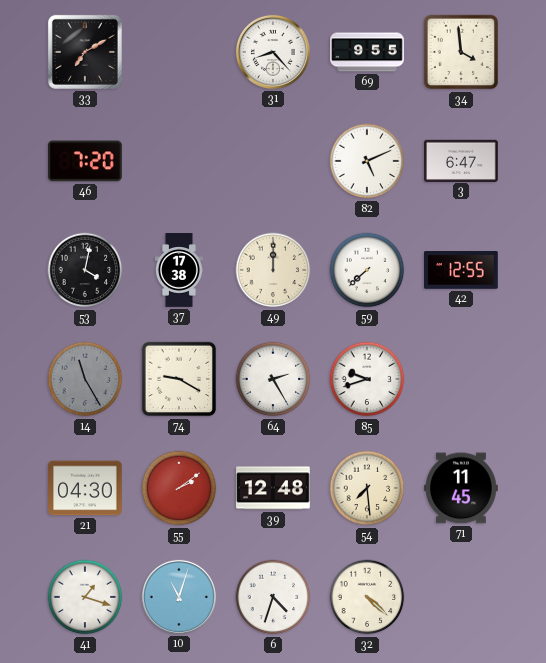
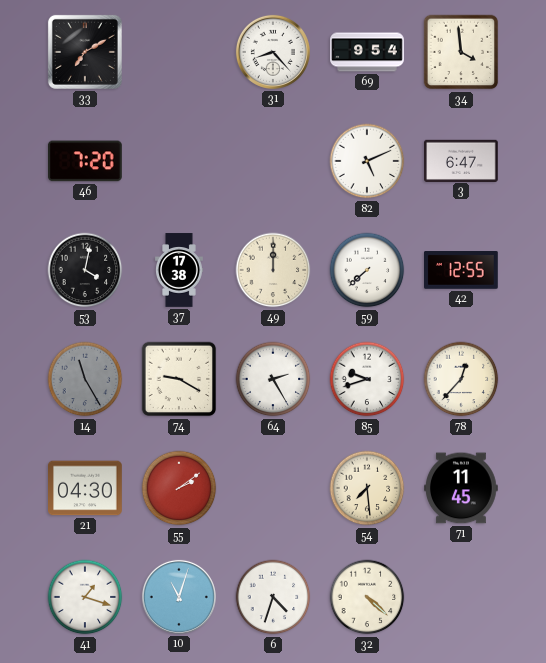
69: 9:55 -> 9:54 (367, 52)
78: none -> 12:37 (461, 379)
39: 12:48 -> none (273, 488)
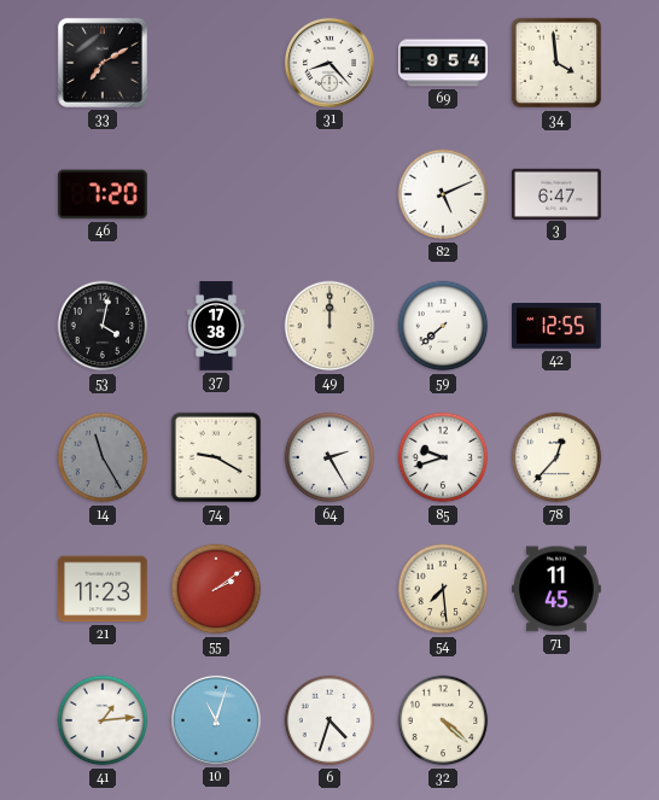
21: 04:30 -> 11:23 (104, 589)
41: 1:18 -> 1:14 (103, 720)
